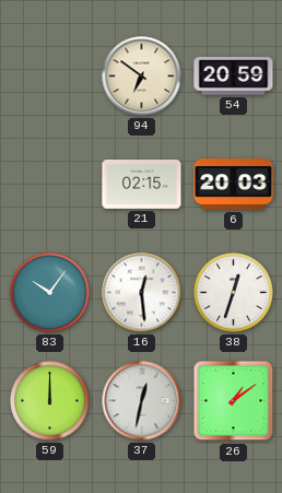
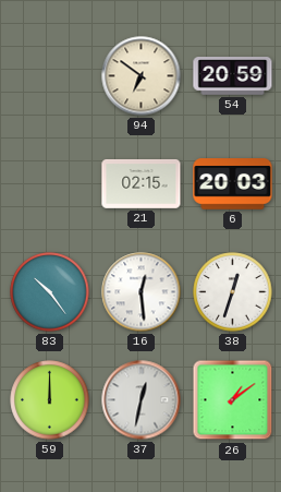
83: 10:06 -> 10:24 (50, 292)
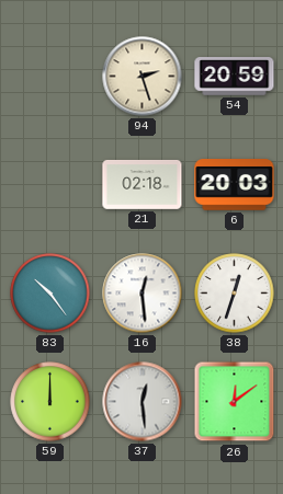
94: 6:51 -> 2:27 (143, 77)
21: 02:15 -> 02:18 (143, 185)
37: 12:32 -> 12:29 (143, 402)
26: 1:09 -> 12:09 (235, 402)
